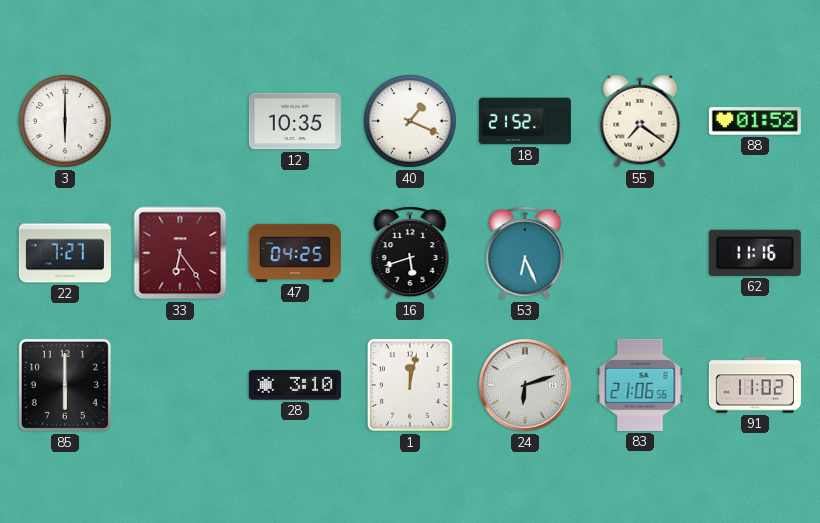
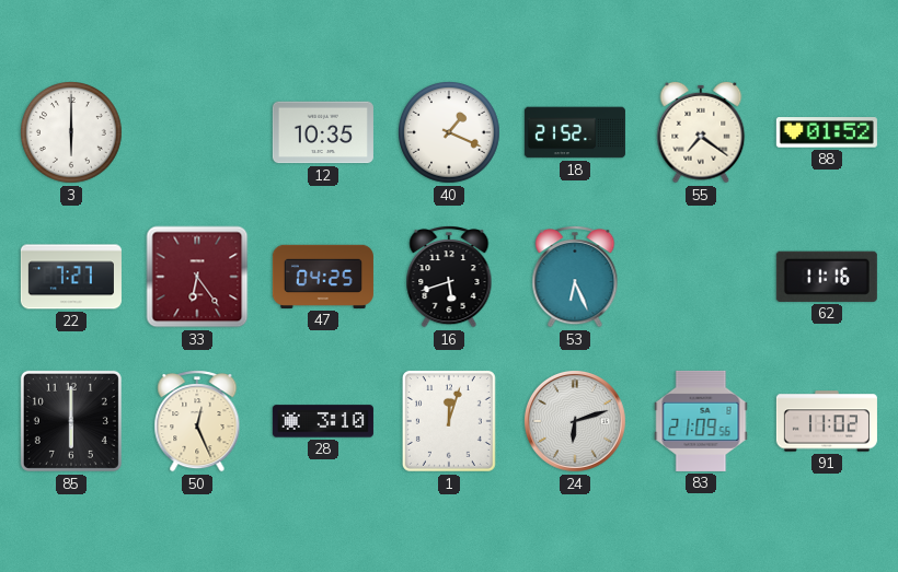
50: none -> 12:26 (197, 422)
1: 12:02 -> 12:03 (449, 421)
83: 21:06 -> 21:09 (701, 421)
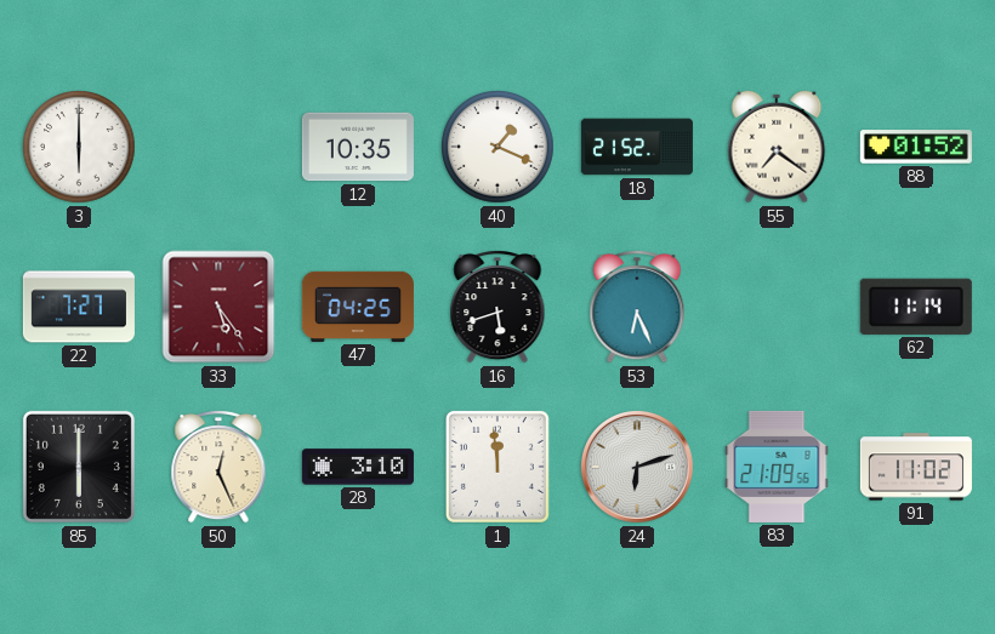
33: 6:24 -> 5:24 (218, 307)
62: 11:16 -> 11:14 (916, 307)
1: 12:03 -> 11:59 (497, 467)
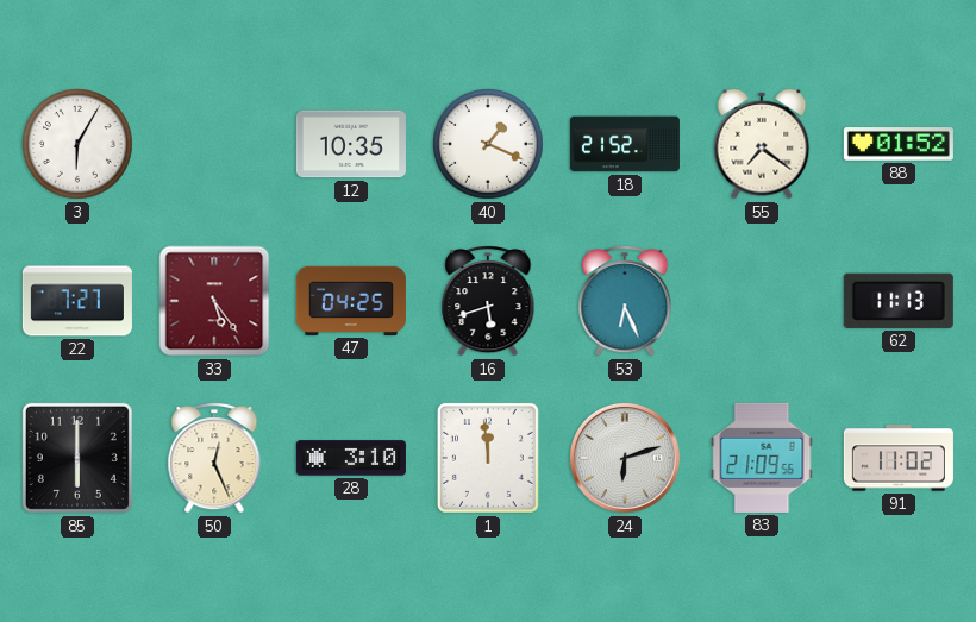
3: 6:00 -> 6:05 (79, 145)
62: 11:14 -> 11:13 (899, 301)
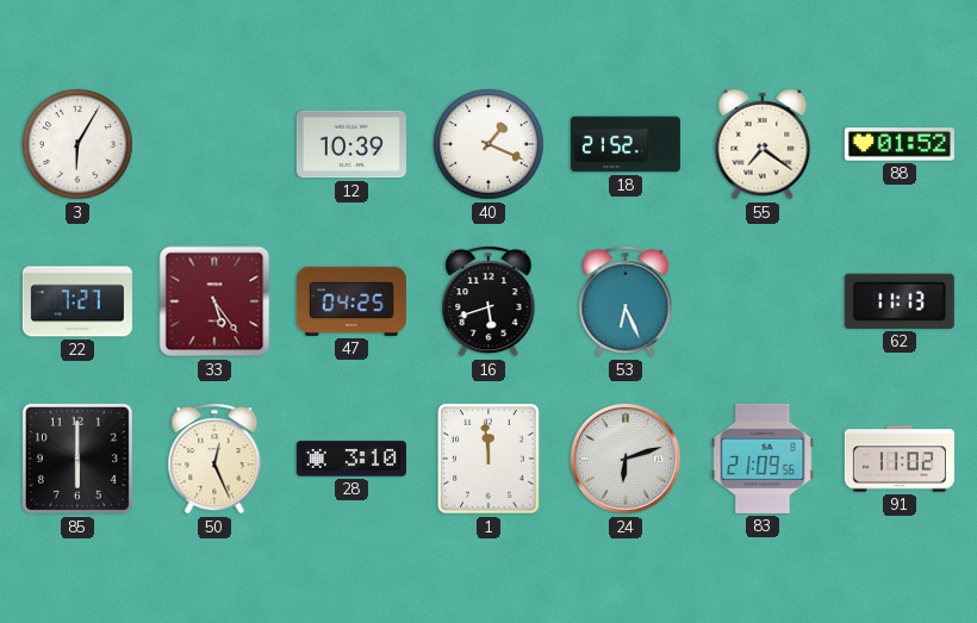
12: 10:35 -> 10:39 (351, 144)
